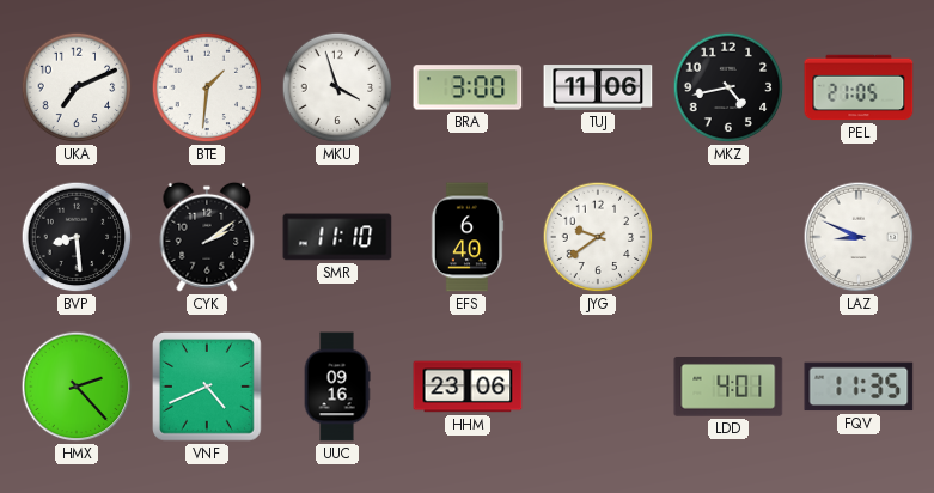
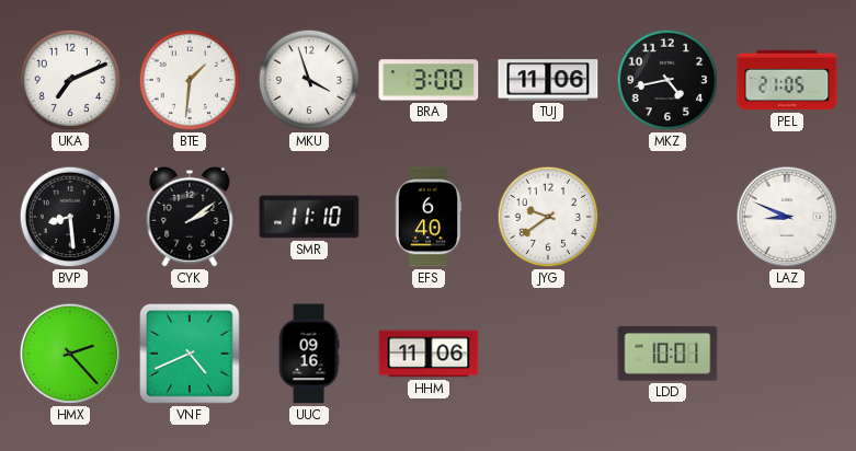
HHM: 23:06 -> 11:06 (429, 354)
LDD: 4:01 -> 10:01 (667, 355)
FQV: 11:35 -> none (859, 387)
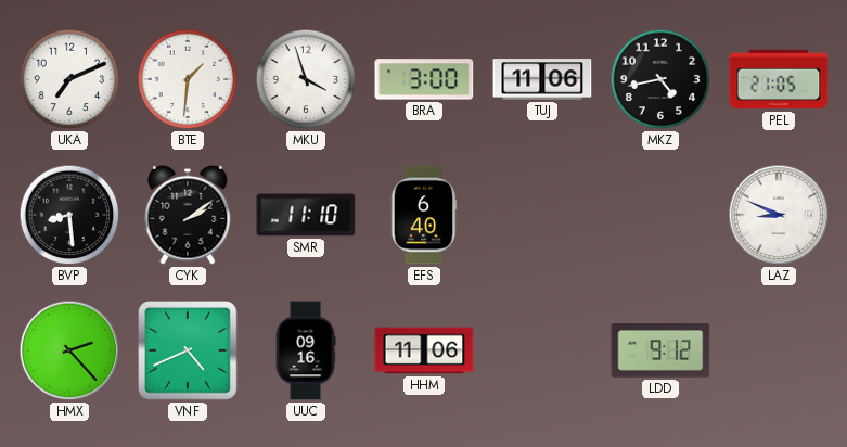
JYG: 9:39 -> none (548, 217)
LDD: 10:01 -> 9:12 (660, 352)
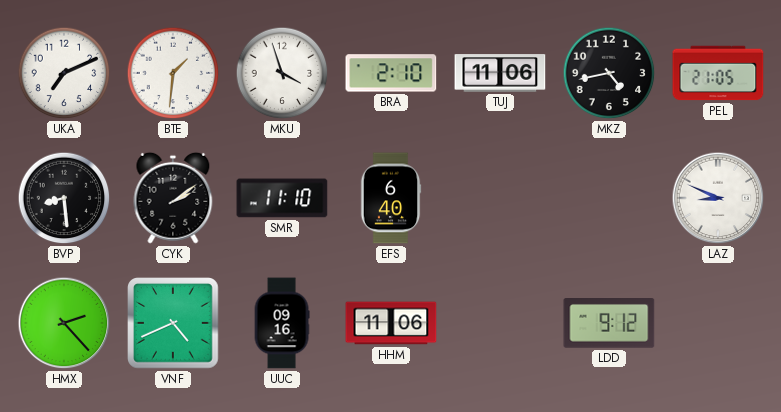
BRA: 3:00 -> 2:10 (391, 73)
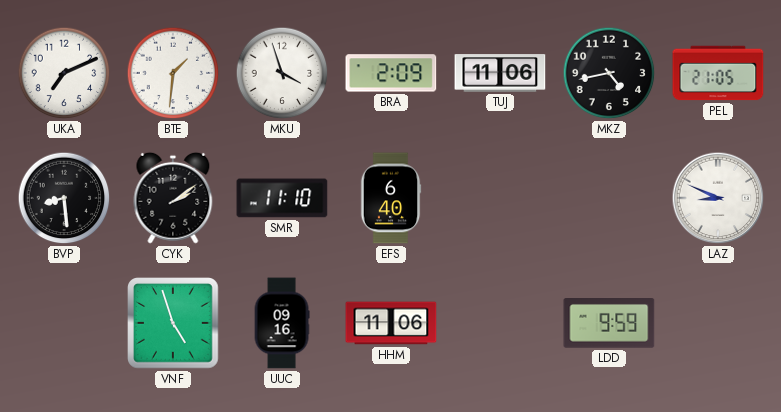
BRA: 2:10 -> 2:09 (391, 73)
HMX: 2:23 -> none (64, 323)
VNF: 4:41 -> 4:57 (174, 324)
LDD: 9:12 -> 9:59 (609, 324)
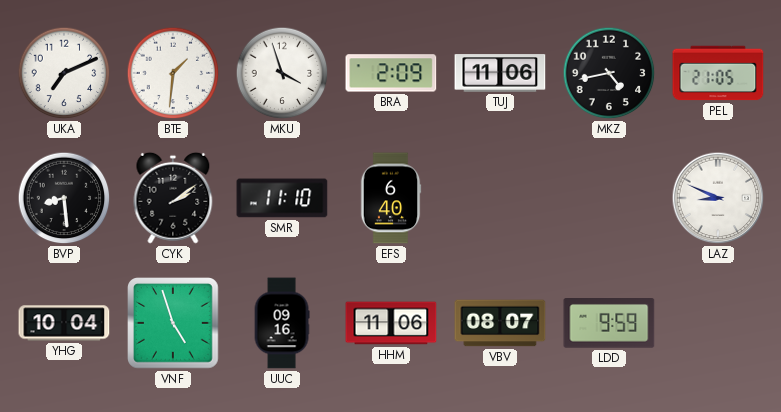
YHG: none -> 10:04 (64, 323)
VBV: none -> 08:07 (500, 323)
